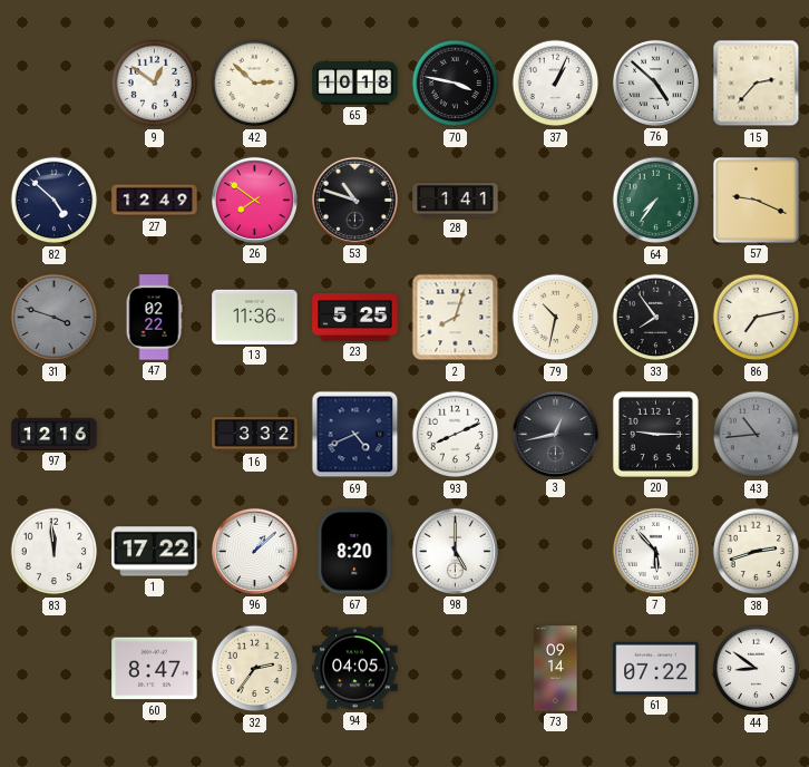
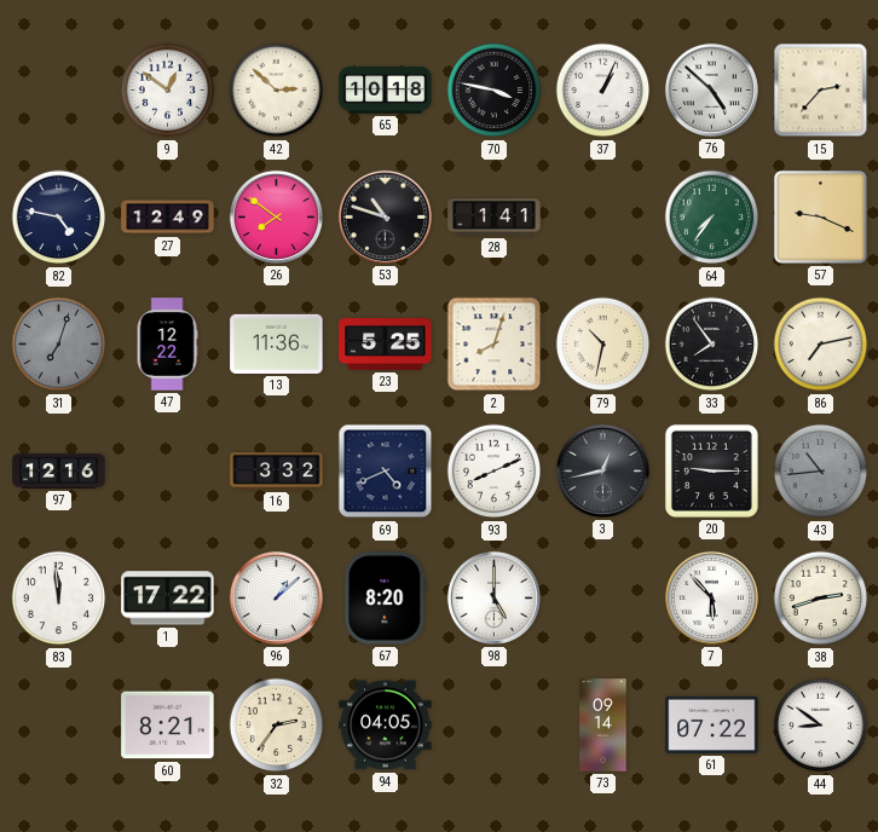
82: 4:52 -> 4:47 (59, 218)
31: 3:48 -> 7:03 (59, 345)
47: 02:22 -> 12:22 (167, 345)
60: 8:47 -> 8:21 (168, 726)
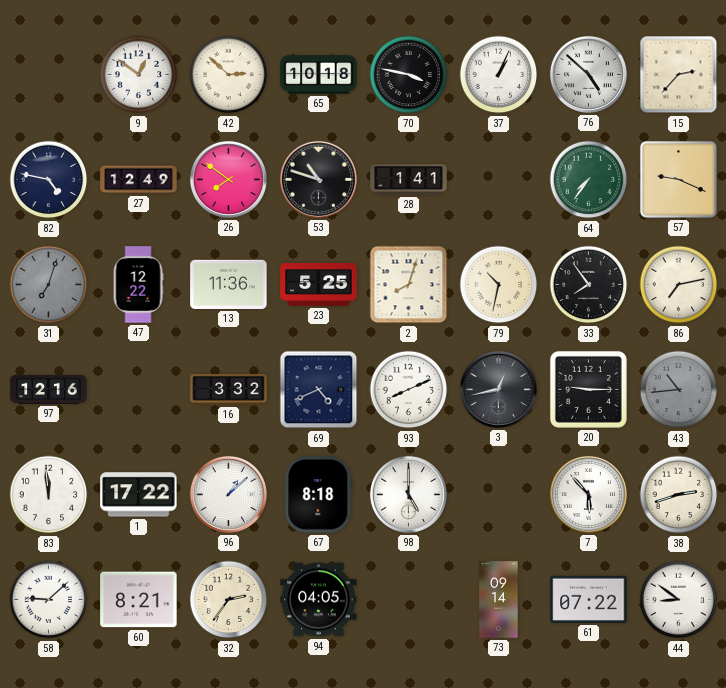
67: 8:20 -> 8:18 (319, 495)
58: none -> 9:08 (49, 600)
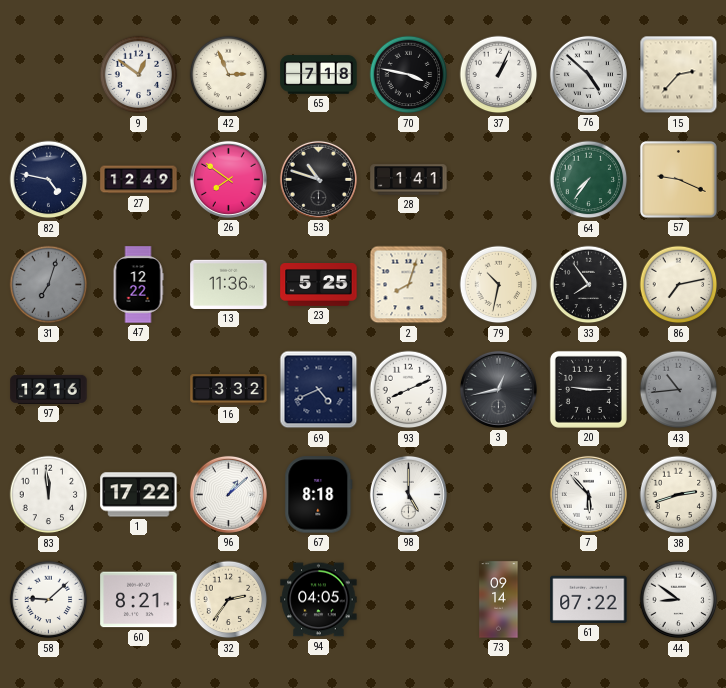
42: 2:52 -> 2:56 (229, 75)
65: 10:18 -> 7:18 (319, 75)
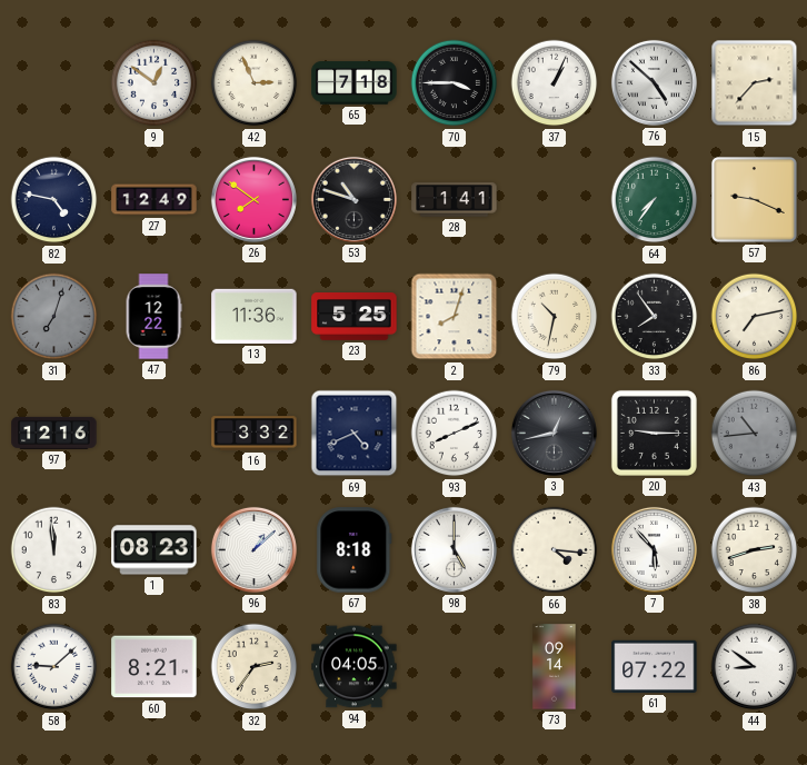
70: 3:47 -> 3:45 (455, 83)
1: 17:22 -> 08:23 (155, 550)
66: none -> 4:16 (555, 550)
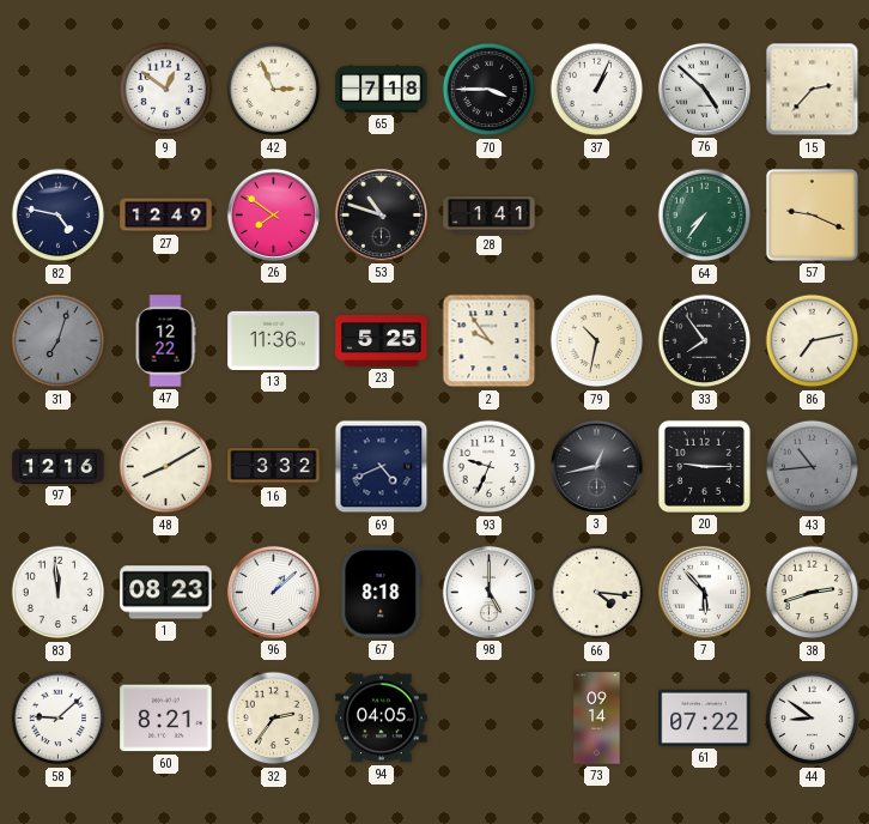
2: 8:03 -> 9:54 (490, 341)
48: none -> 8:10 (166, 467)
93: 8:11 -> 9:34 (490, 467)
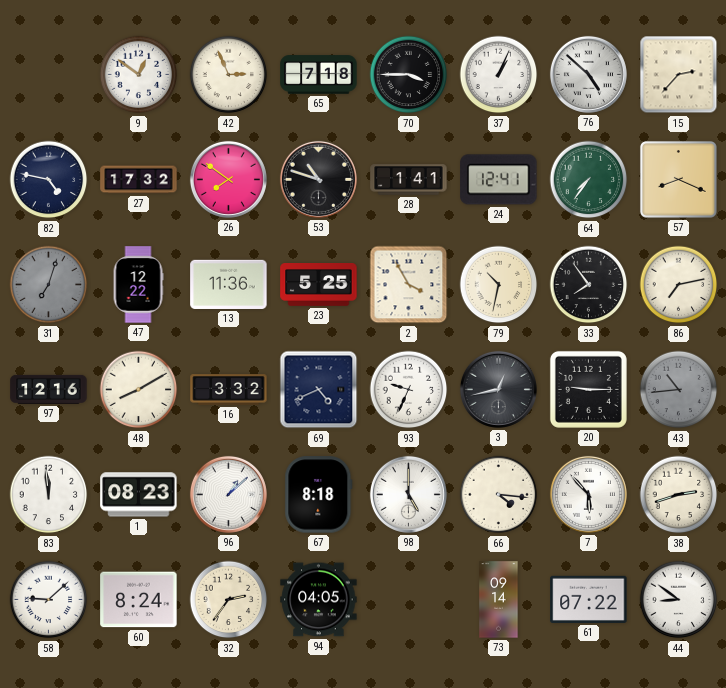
27: 12:49 -> 17:32 (139, 180)
24: none -> 12:41 (499, 180)
57: 9:19 -> 8:19 (679, 180)
2: 9:54 -> 3:55 (409, 285)
60: 8:21 -> 8:24 (139, 600)
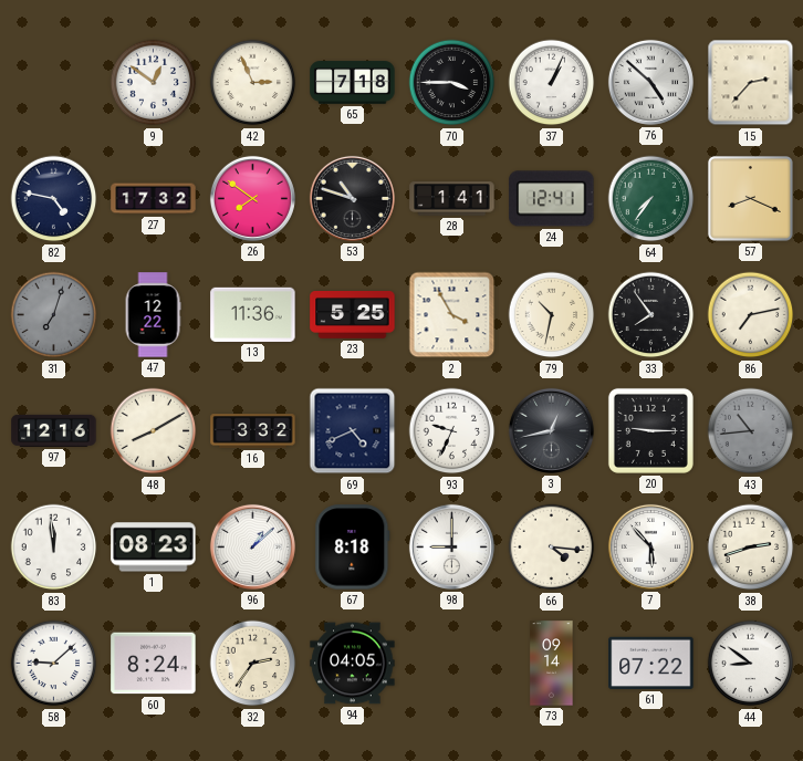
98: 5:00 -> 9:00 (451, 546)
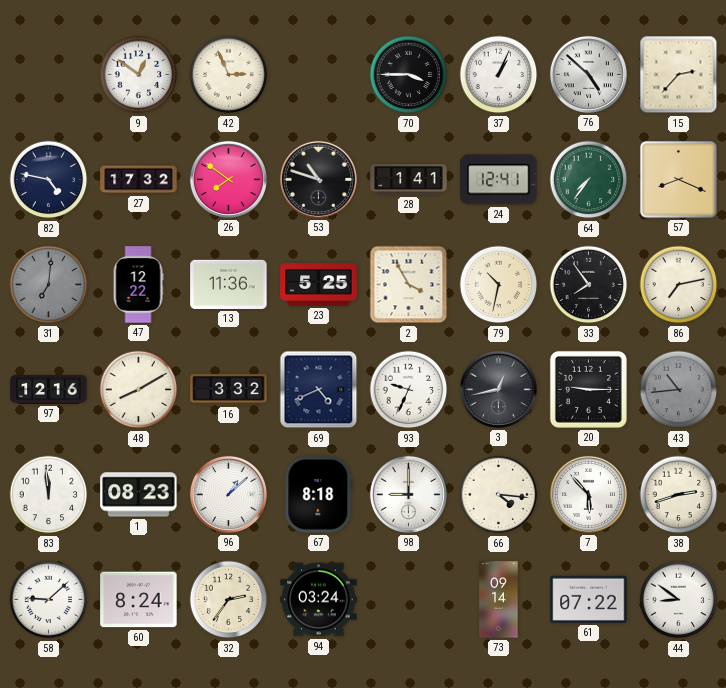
65: 7:18 -> none (353, 83)
31: 7:03 -> 7:01 (49, 285)
94: 04:05 -> 03:24 (319, 600)
